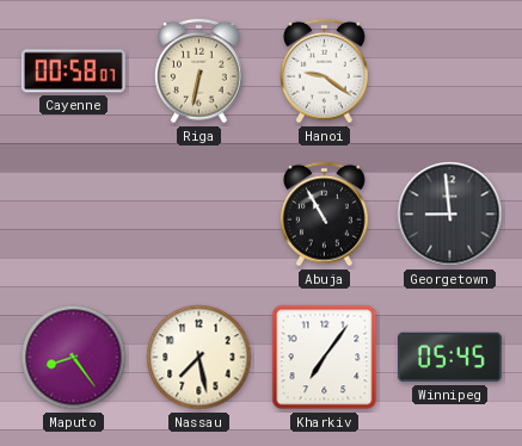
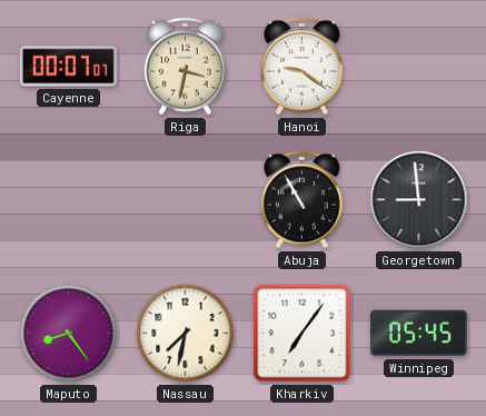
Cayenne: 00:58 -> 00:07 (68, 67)
Riga: 6:32 -> 3:32 (186, 67)
Nassau: 7:28 -> 7:32 (186, 334)
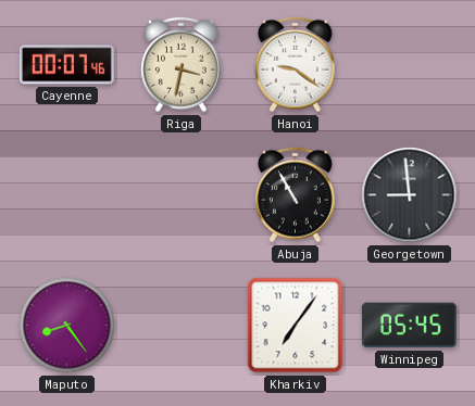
Cayenne: 00:07:07 -> 00:07:46 (66, 65)
Nassau: 7:32 -> none (186, 334)
